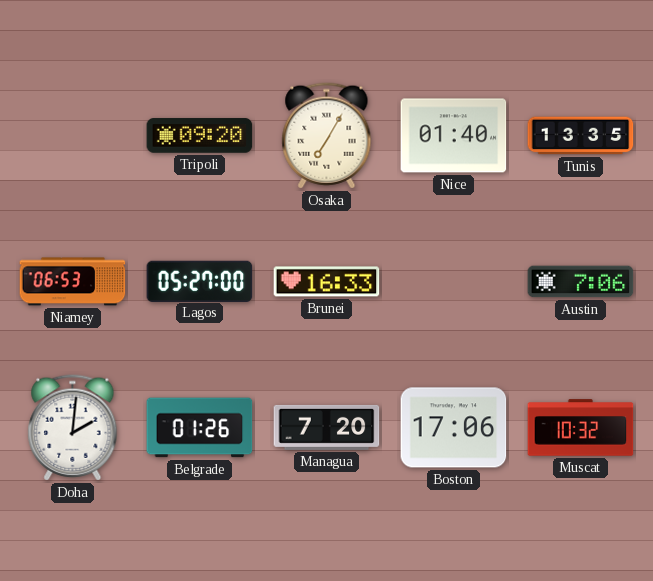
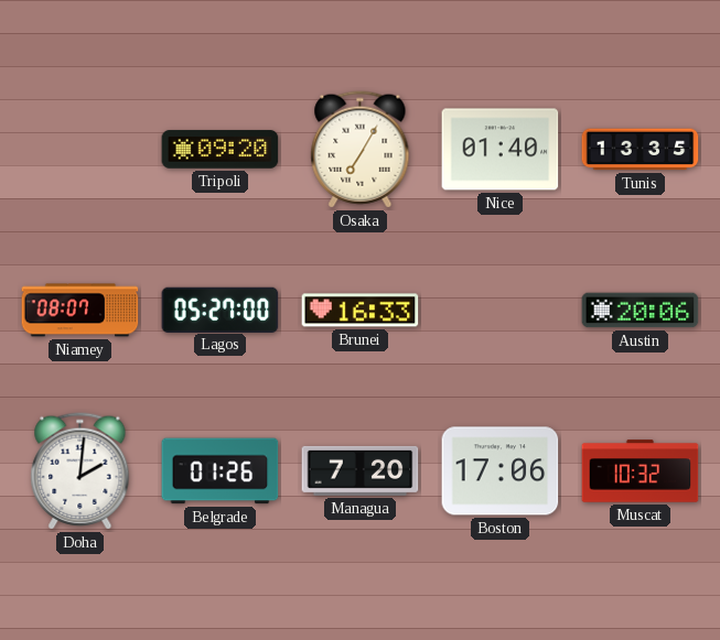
Niamey: 06:53 -> 08:07 (80, 311)
Austin: 7:06 -> 20:06 (641, 311)
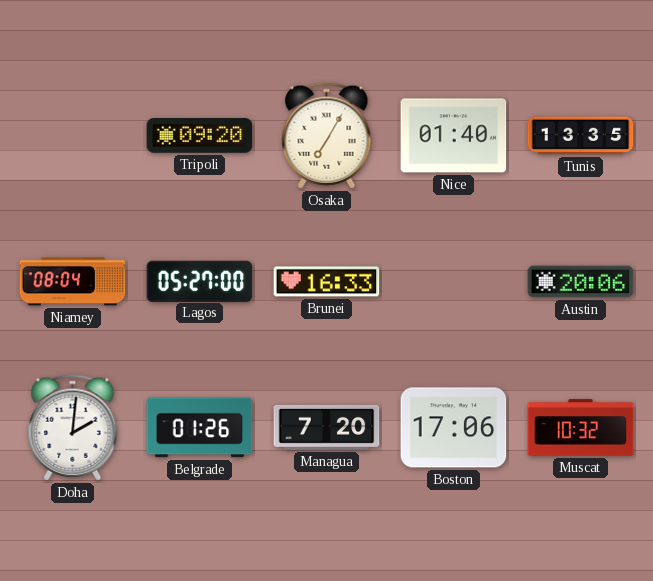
Niamey: 08:07 -> 08:04 (73, 282)
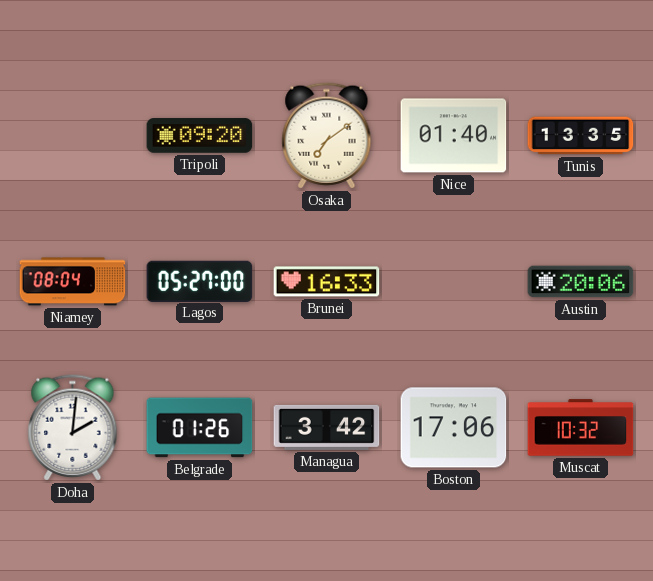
Osaka: 7:05 -> 7:09 (327, 136)
Managua: 7:20 -> 3:42 (327, 427)
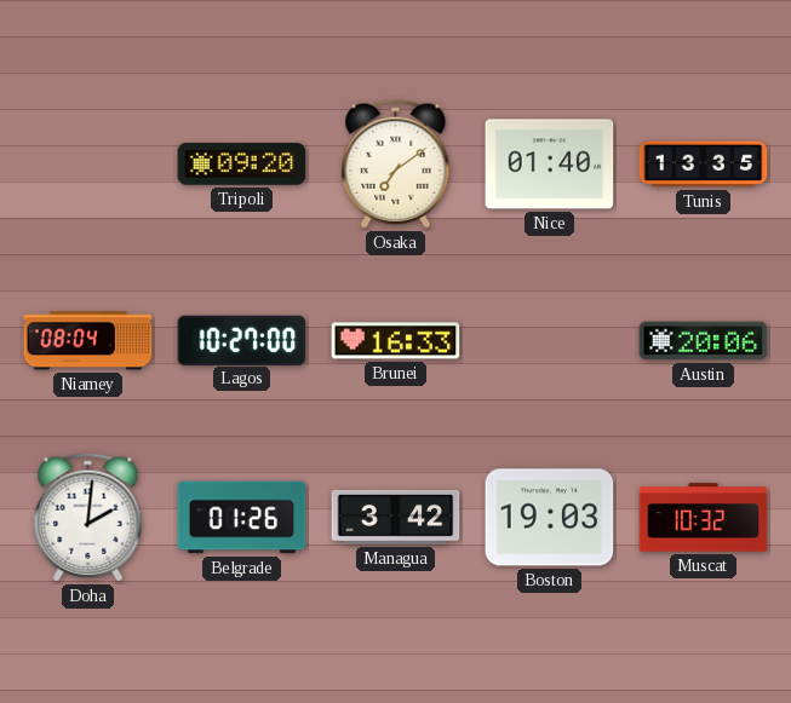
Lagos: 05:27 -> 10:27 (242, 340)
Boston: 17:06 -> 19:03 (550, 518)
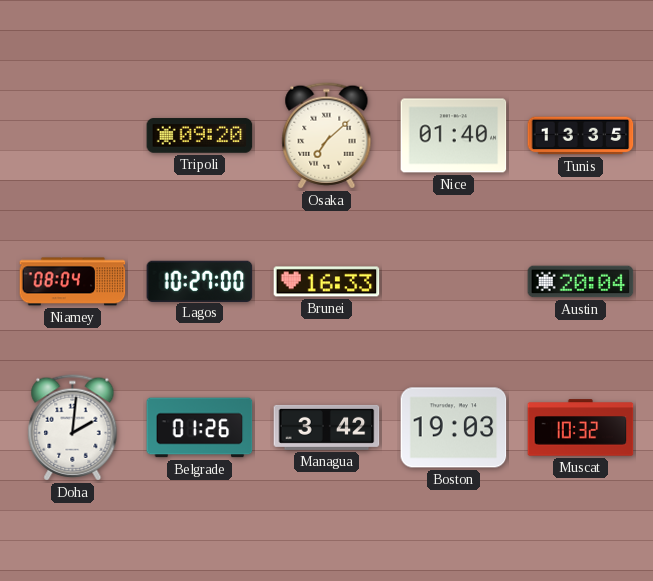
Osaka: 7:09 -> 7:08 (327, 136)
Austin: 20:06 -> 20:04 (581, 282)
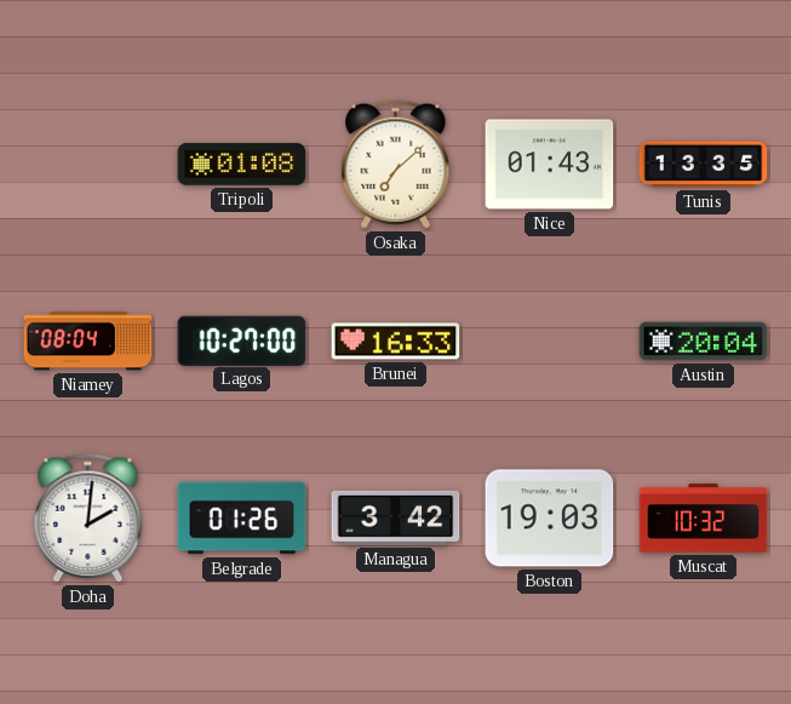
Tripoli: 09:20 -> 01:08 (242, 165)
Nice: 01:40 -> 01:43 (550, 165)
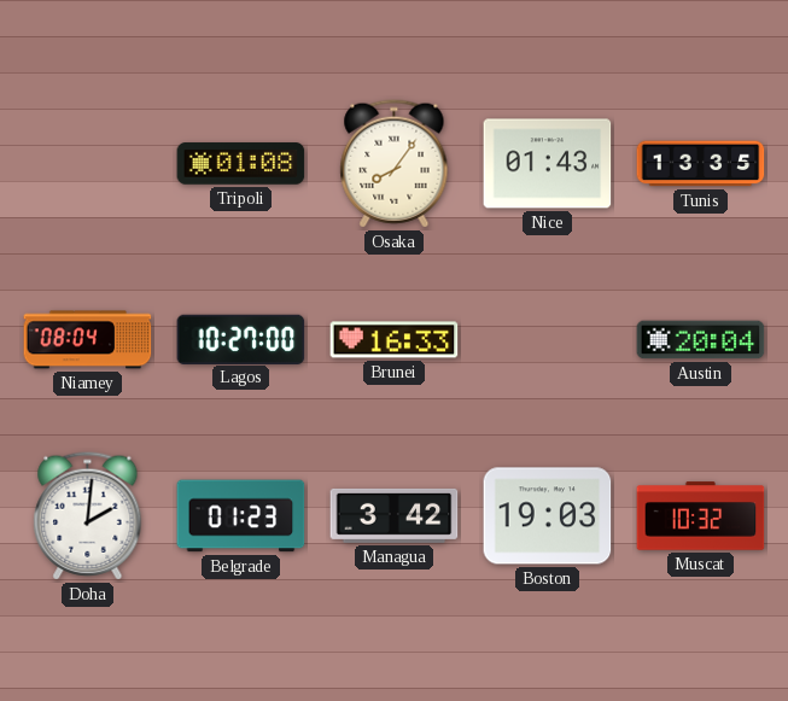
Osaka: 7:08 -> 8:06 (395, 164)
Belgrade: 01:26 -> 01:23 (241, 516)
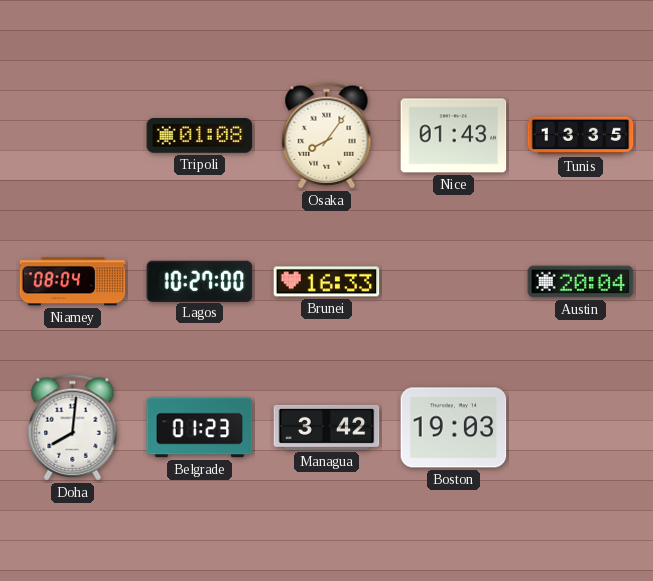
Doha: 2:01 -> 8:01 (73, 428)
Muscat: 10:32 -> none (701, 516)
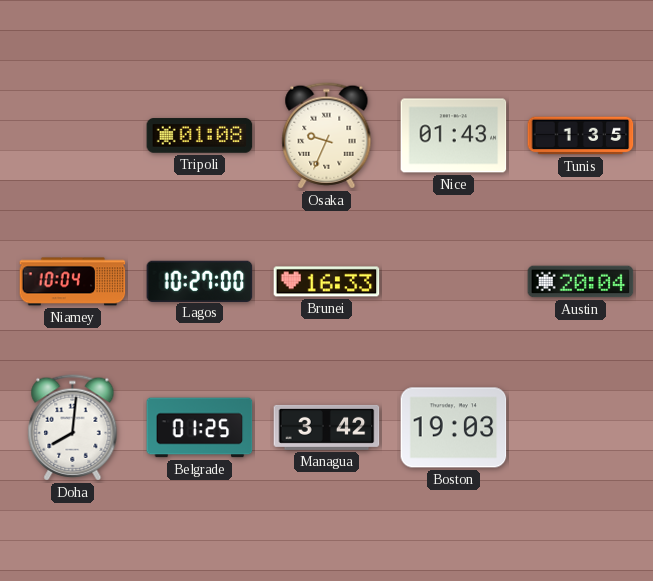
Osaka: 8:06 -> 9:34 (327, 136)
Tunis: 13:35 -> 1:35 (581, 136)
Niamey: 08:04 -> 10:04 (73, 282)
Belgrade: 01:23 -> 01:25 (200, 428)
